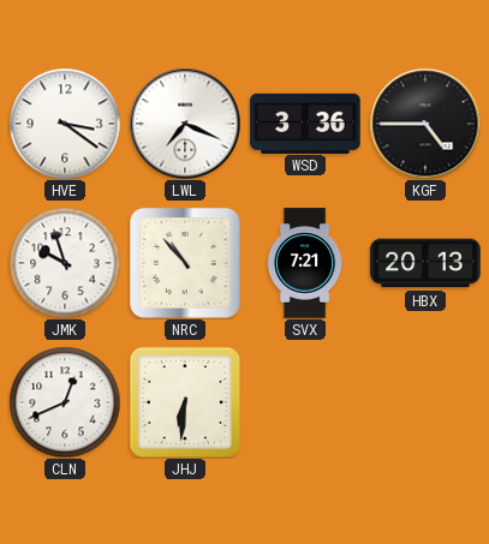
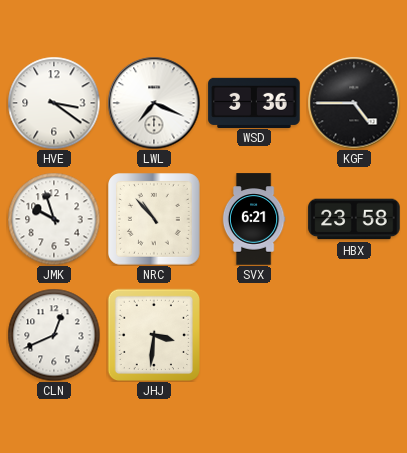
SVX: 7:21 -> 6:21 (254, 219)
HBX: 20:13 -> 23:58 (354, 219)
JHJ: 6:31 -> 3:31 (153, 334)
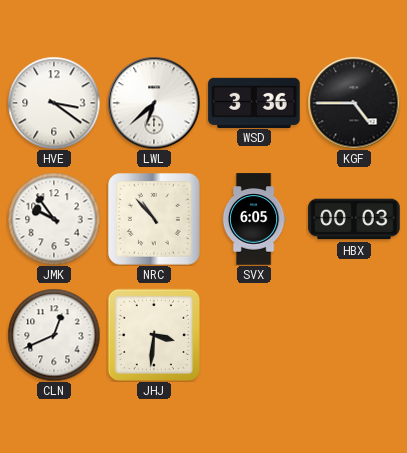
LWL: 7:19 -> 6:38 (154, 103)
JMK: 9:57 -> 9:54 (54, 219)
SVX: 6:21 -> 6:05 (254, 219)
HBX: 23:58 -> 00:03 (354, 219)
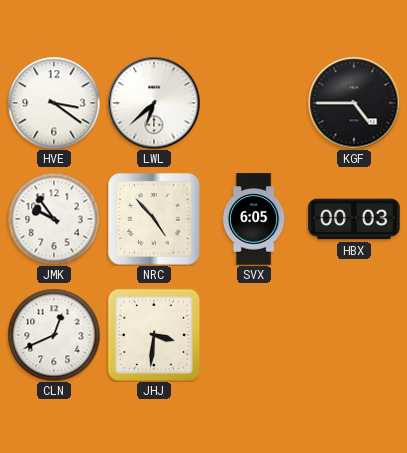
WSD: 3:36 -> none (254, 102)
NRC: 10:53 -> 4:53 (155, 220)
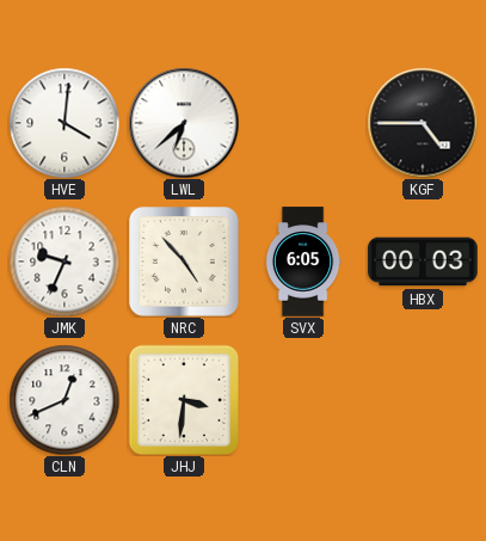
HVE: 3:21 -> 4:01 (64, 123)
JMK: 9:54 -> 9:34 (64, 262)
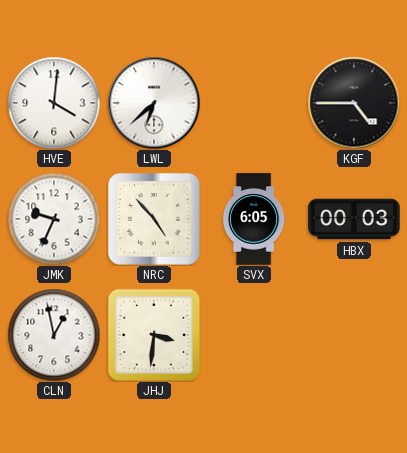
CLN: 12:41 -> 12:58 (54, 335)
